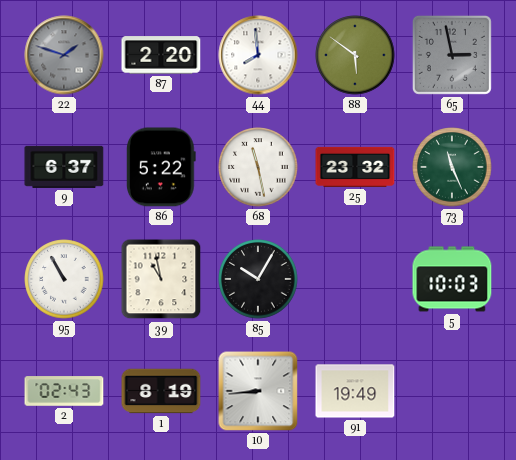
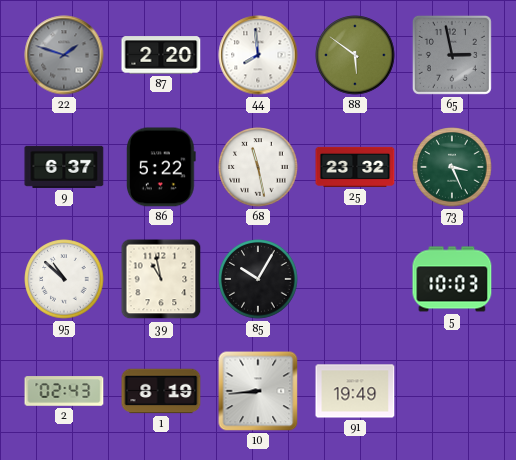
73: 11:26 -> 3:26 (452, 167)
95: 10:55 -> 10:52 (64, 279)
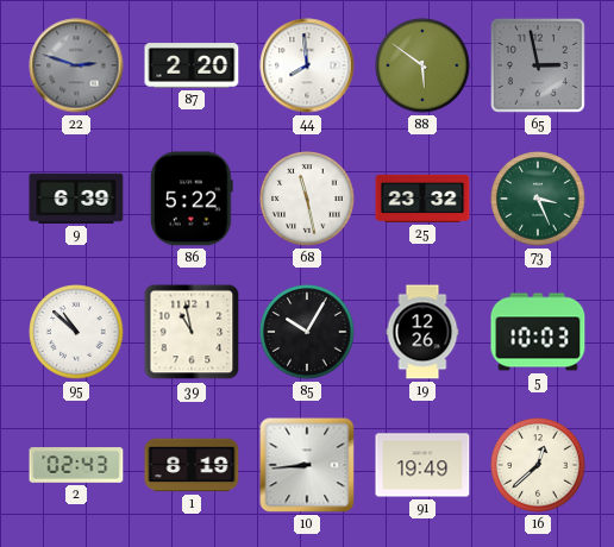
22: 1:48 -> 2:48 (76, 65)
9: 6:37 -> 6:39 (76, 199)
19: none -> 12:26 (422, 332)
16: none -> 12:38 (538, 465)
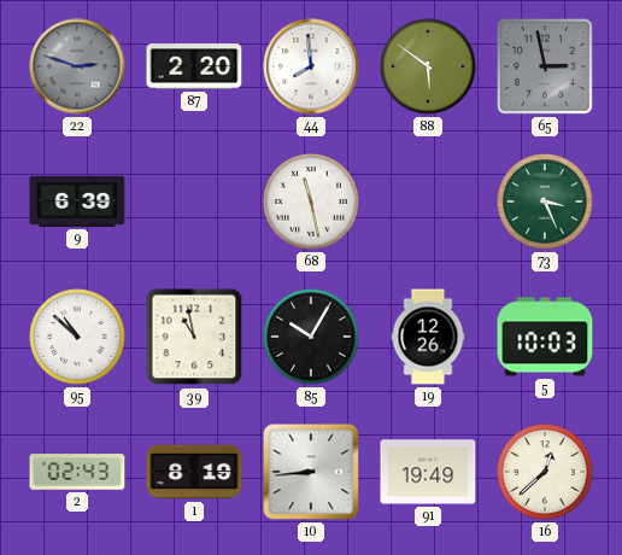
86: 5:22 -> none (192, 199)
25: 23:32 -> none (422, 199)
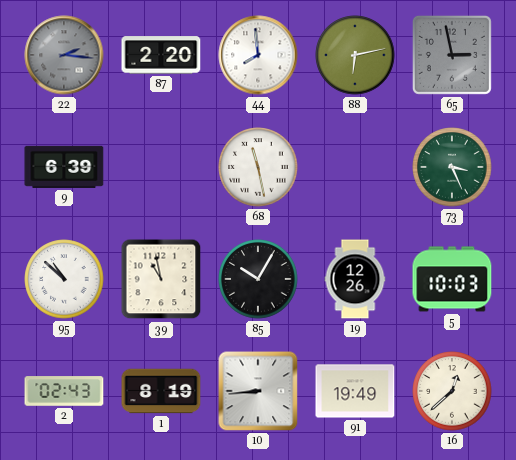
22: 2:48 -> 2:16 (64, 55)
88: 5:51 -> 6:13 (355, 55)
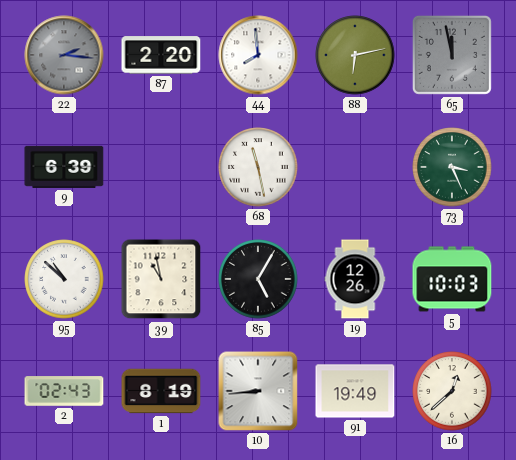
65: 2:58 -> 11:58 (452, 55)
85: 10:05 -> 5:05 (258, 279)
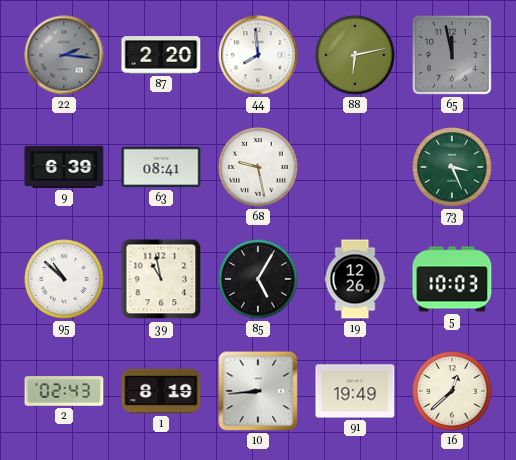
63: none -> 08:41 (161, 167)
68: 11:28 -> 9:28 (258, 167)
